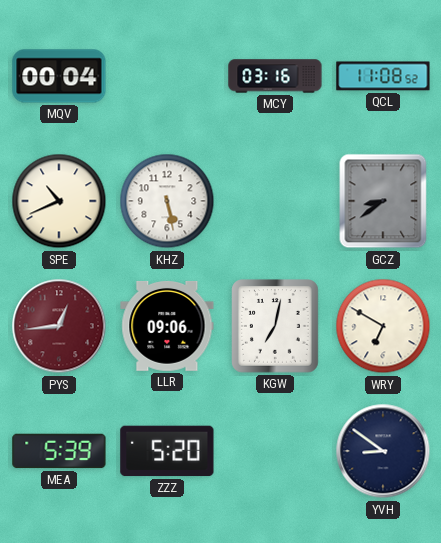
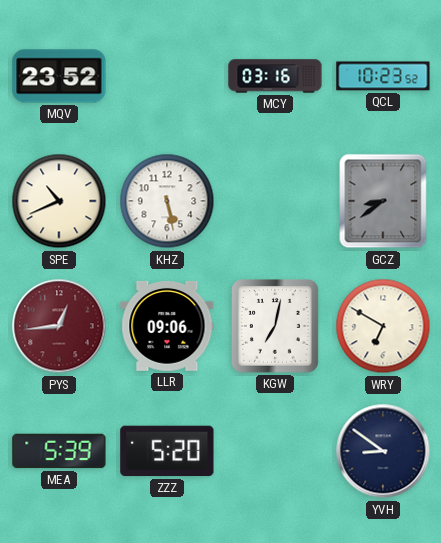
MQV: 00:04 -> 23:52 (59, 76)
QCL: 11:08 -> 10:23 (383, 76)
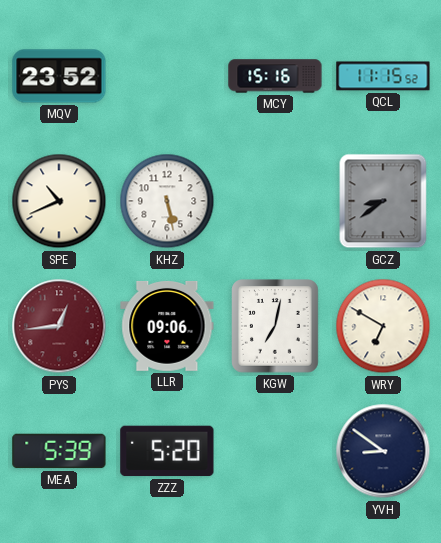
MCY: 03:16 -> 15:16 (275, 76)
QCL: 10:23 -> 11:15 (383, 76)
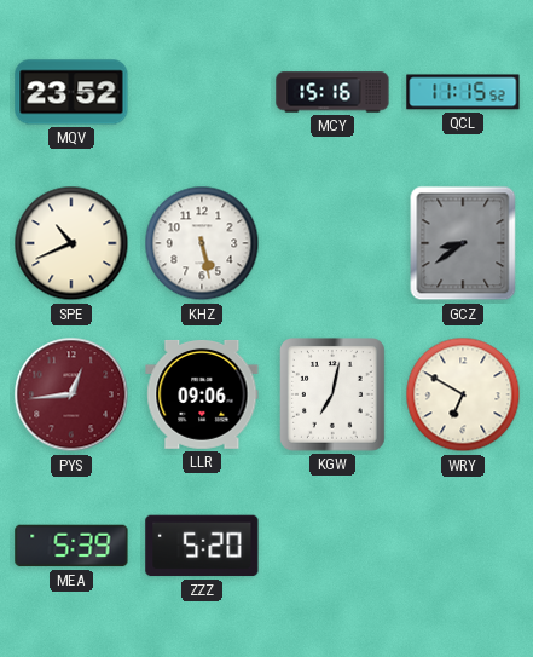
YVH: 8:51 -> none (383, 451)
